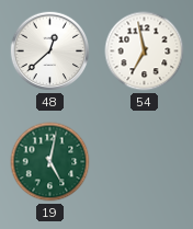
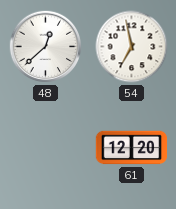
19: 5:02 -> none (50, 162)
61: none -> 12:20 (132, 148)
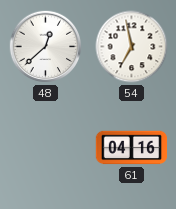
61: 12:20 -> 04:16 (132, 148)
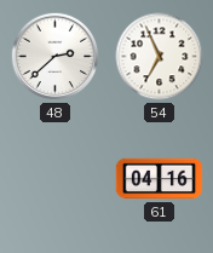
48: 12:38 -> 2:38 (56, 57)
54: 6:58 -> 6:56 (160, 57)
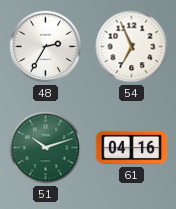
48: 2:38 -> 2:35 (46, 47)
51: none -> 10:12 (46, 148)
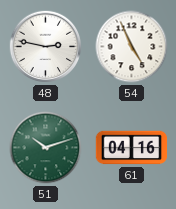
48: 2:35 -> 2:47 (46, 47)
54: 6:56 -> 4:56 (132, 47)
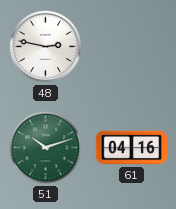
54: 4:56 -> none (132, 47)
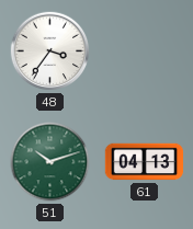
48: 2:47 -> 3:36 (50, 51)
61: 04:16 -> 04:13 (145, 162)
